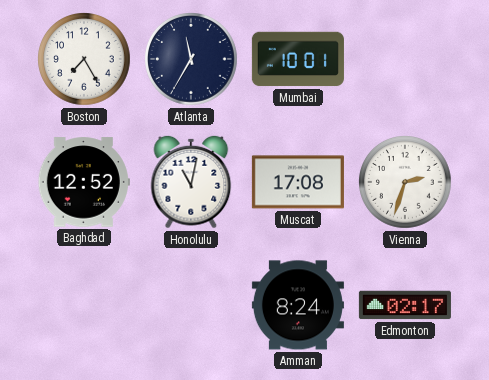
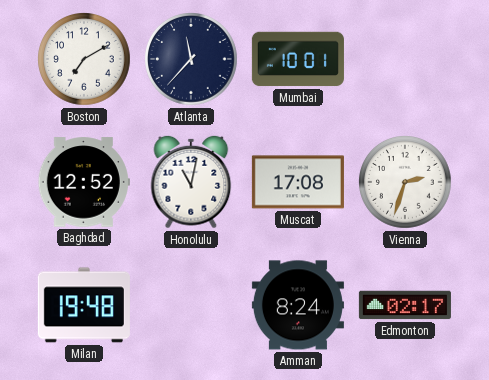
Boston: 7:25 -> 7:10 (85, 60)
Atlanta: 11:35 -> 11:37 (192, 60)
Milan: none -> 19:48 (84, 305)
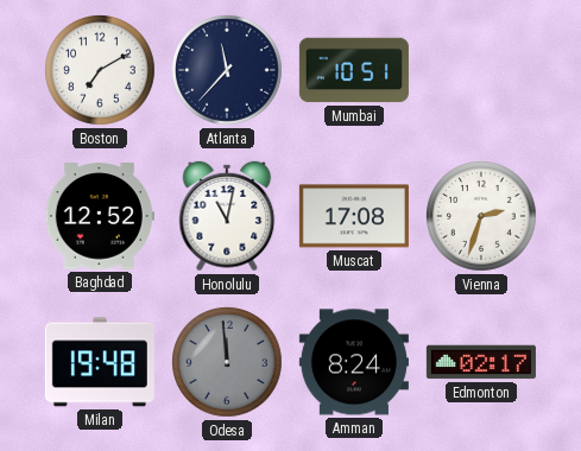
Mumbai: 10:01 -> 10:51 (354, 70)
Odesa: none -> 11:59 (228, 363)
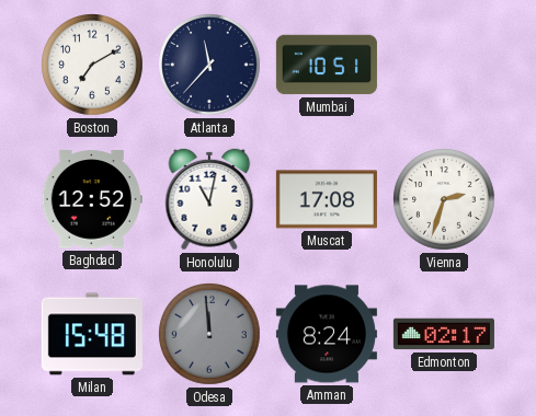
Milan: 19:48 -> 15:48 (92, 334)
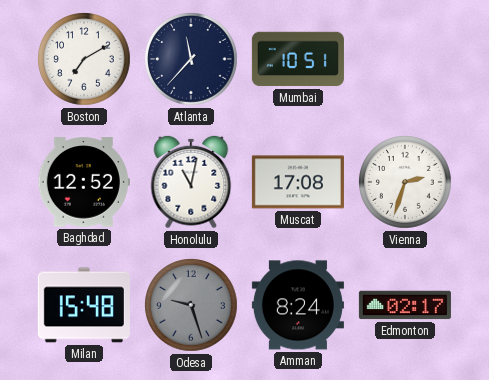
Odesa: 11:59 -> 9:27 (192, 306)
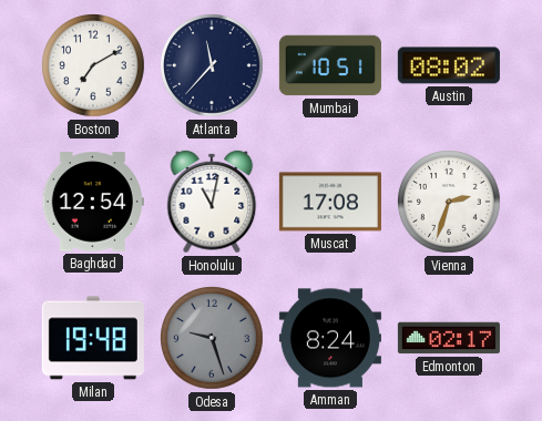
Austin: none -> 08:02 (449, 65)
Baghdad: 12:52 -> 12:54 (93, 202)
Milan: 15:48 -> 19:48 (93, 338)
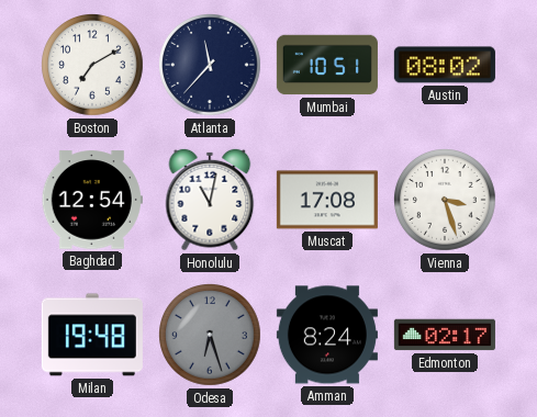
Vienna: 2:33 -> 3:27 (446, 201)
Odesa: 9:27 -> 6:27 (211, 336)
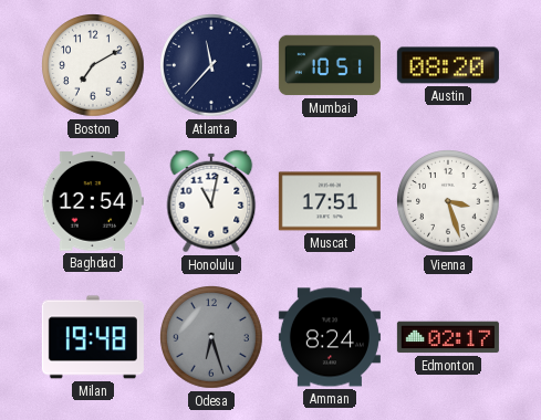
Austin: 08:02 -> 08:20 (448, 65)
Muscat: 17:08 -> 17:51 (330, 201)
